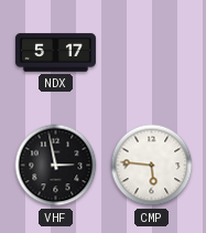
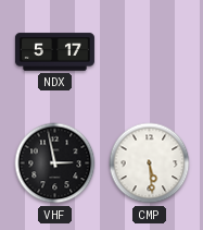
CMP: 5:46 -> 5:29 (150, 164)
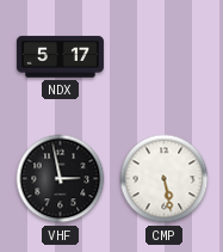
CMP: 5:29 -> 5:28 (165, 179)
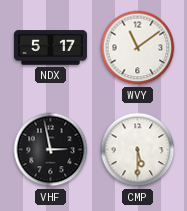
WVY: none -> 11:09 (138, 48)
CMP: 5:28 -> 5:30 (138, 150)
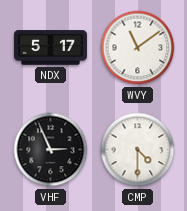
VHF: 2:58 -> 2:56 (51, 150)
CMP: 5:30 -> 4:30 (138, 150)
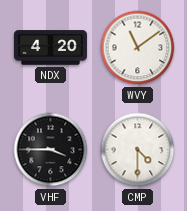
NDX: 5:17 -> 4:20 (50, 48)
VHF: 2:56 -> 3:45 (51, 150)
